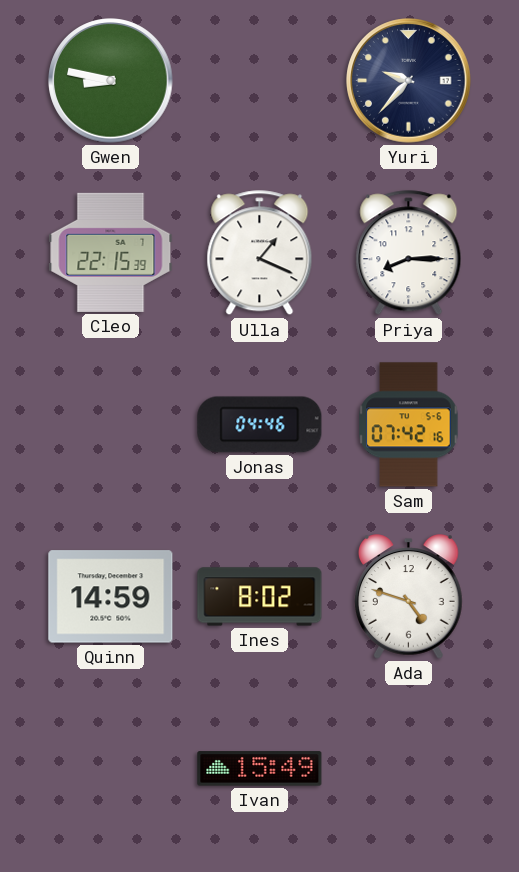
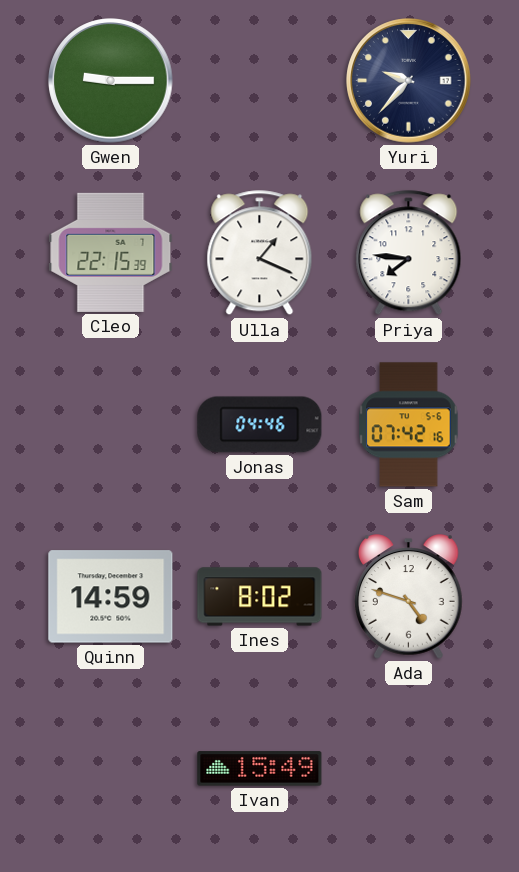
Gwen: 8:47 -> 9:15 (111, 81)
Priya: 8:15 -> 7:46 (409, 253)
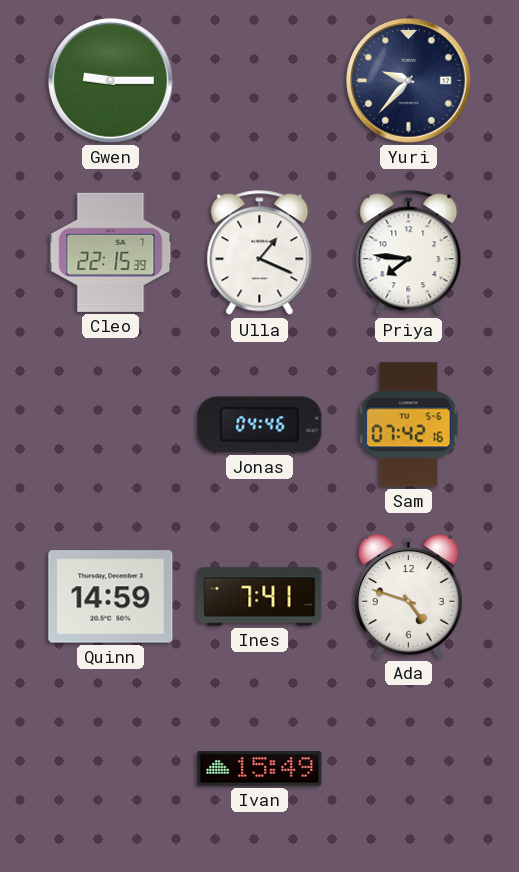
Ines: 8:02 -> 7:41 (260, 597)
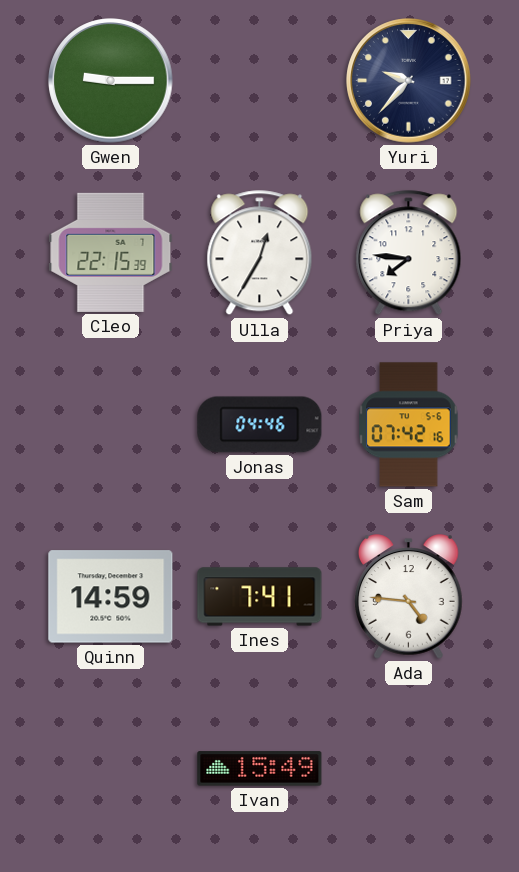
Ulla: 1:19 -> 12:35 (260, 253)
Ada: 4:48 -> 4:46 (409, 597)
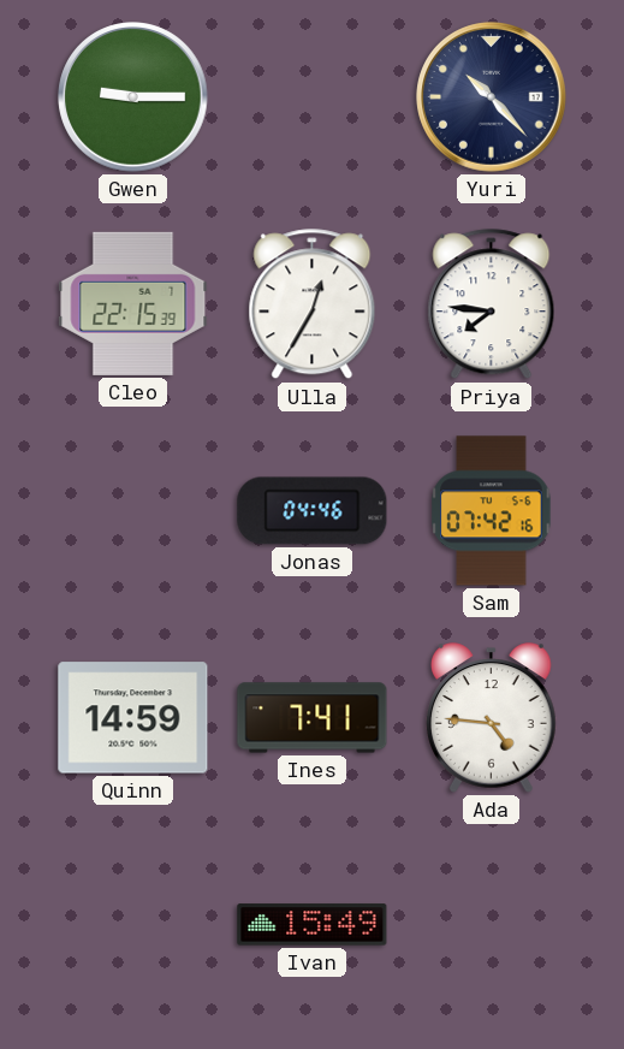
Yuri: 9:37 -> 10:23 (492, 97)
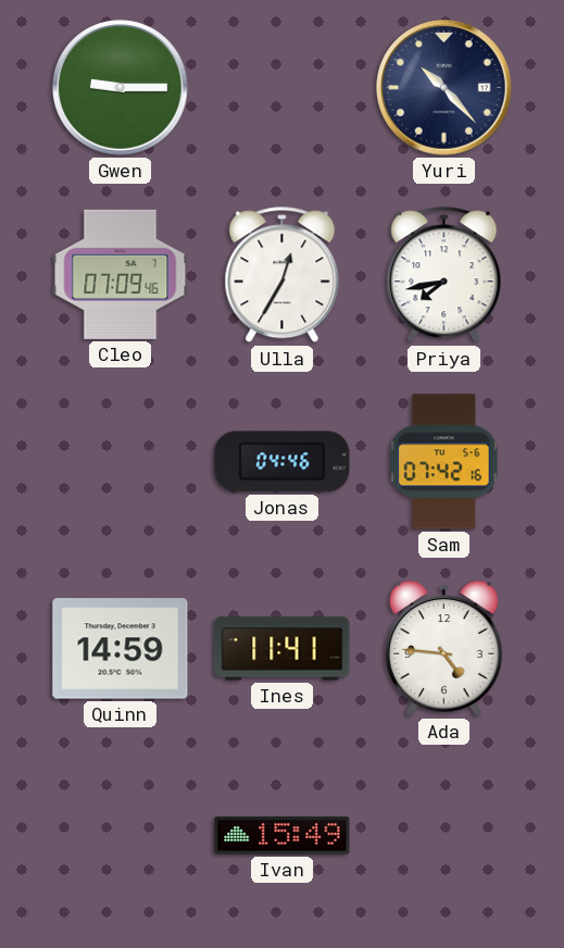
Cleo: 22:15 -> 07:09 (121, 274)
Priya: 7:46 -> 7:43 (444, 275)
Ines: 7:41 -> 11:41 (283, 649)
